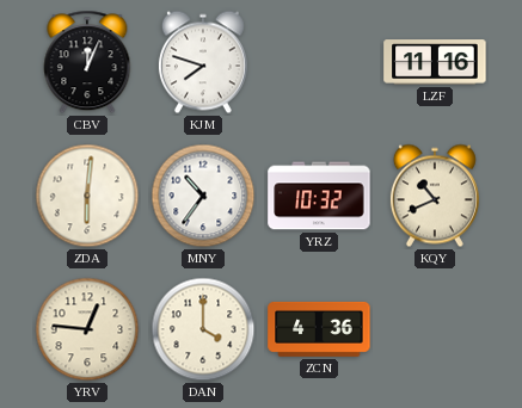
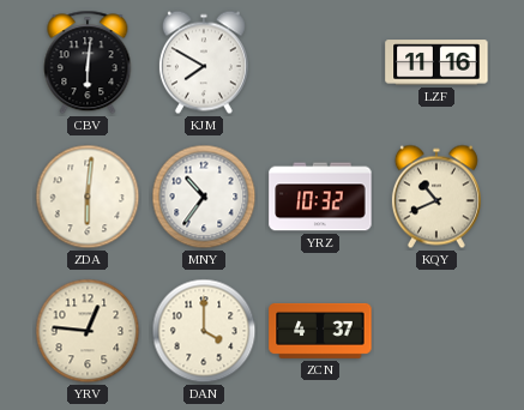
CBV: 12:04 -> 6:01 (88, 62)
KJM: 7:48 -> 7:50 (204, 62)
ZCN: 4:36 -> 4:37 (320, 331)
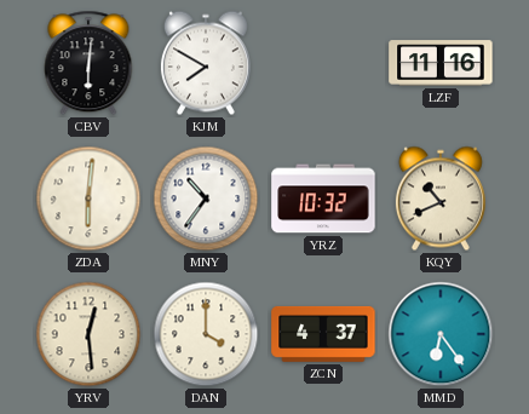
YRV: 12:46 -> 12:29 (88, 334)
MMD: none -> 6:24 (441, 334)
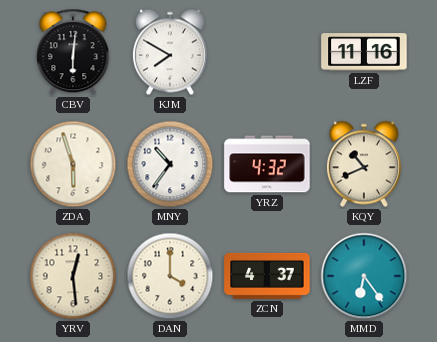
ZDA: 6:01 -> 5:57 (73, 164)
YRZ: 10:32 -> 4:32 (267, 164)
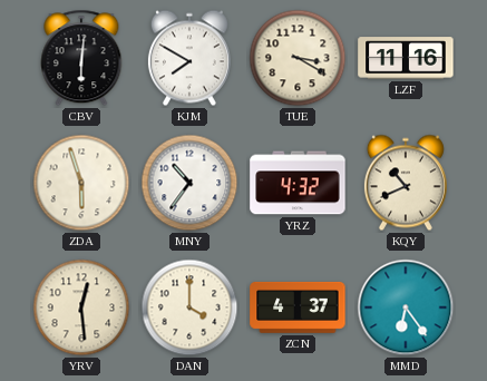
TUE: none -> 3:20 (298, 58)
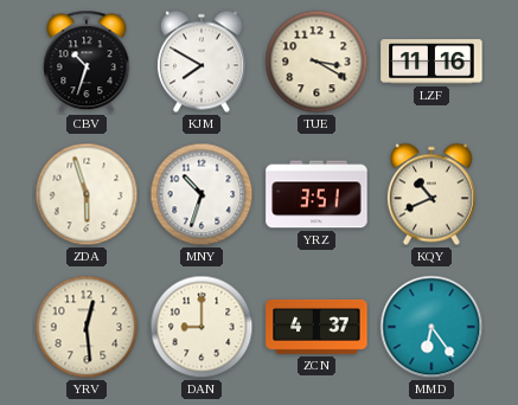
CBV: 6:01 -> 10:33 (87, 62)
MNY: 10:36 -> 10:33 (202, 194)
YRZ: 4:32 -> 3:51 (316, 194)
DAN: 4:00 -> 9:00 (202, 327)
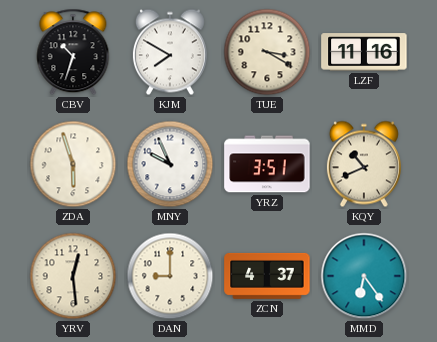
MNY: 10:33 -> 9:56 (170, 164)
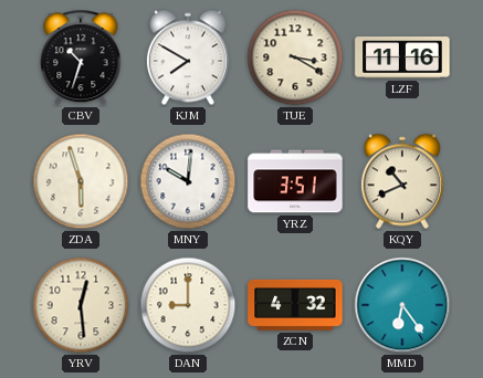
MNY: 9:56 -> 10:01 (188, 181)
ZCN: 4:37 -> 4:32 (295, 305)
